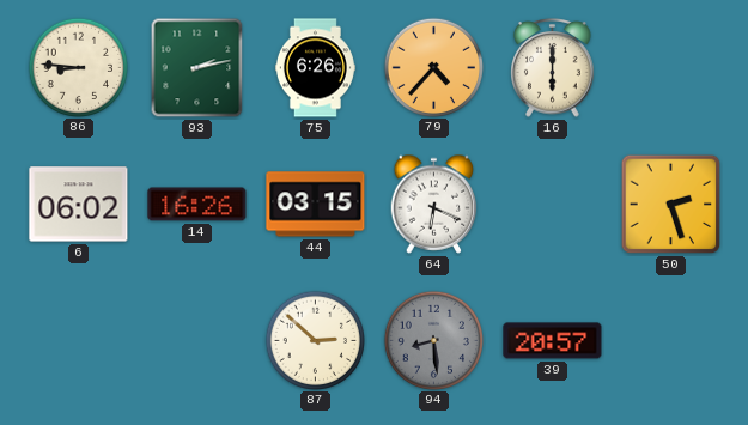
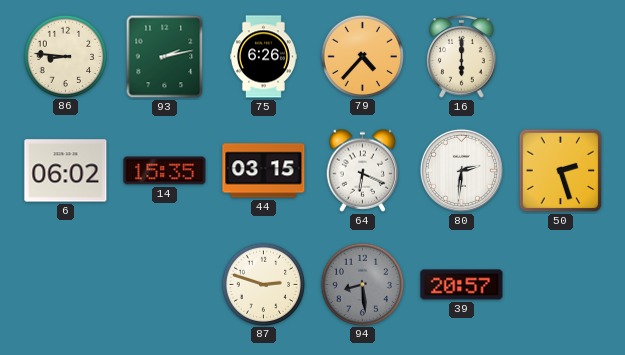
14: 16:26 -> 15:35 (165, 171)
80: none -> 2:31 (461, 170)
87: 2:52 -> 2:48 (263, 284)
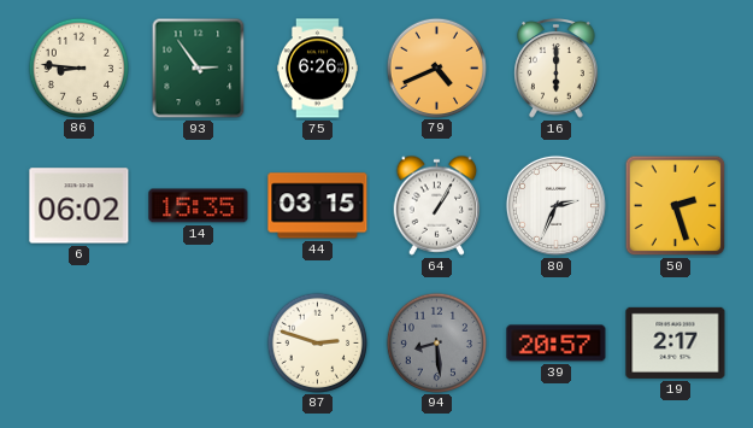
93: 2:13 -> 2:54 (199, 69)
79: 4:37 -> 4:41 (436, 68)
64: 6:19 -> 1:05 (437, 205)
80: 2:31 -> 2:34 (555, 205)
19: none -> 2:17 (676, 342)
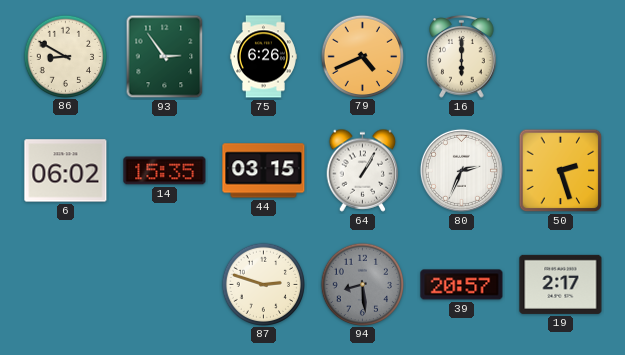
86: 8:46 -> 8:50 (65, 56)
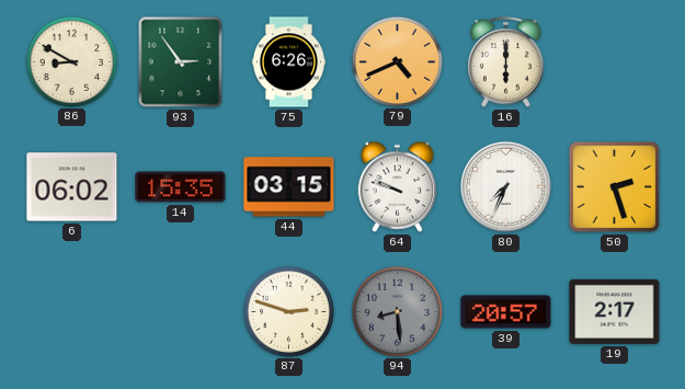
64: 1:05 -> 9:48 (398, 186)
80: 2:34 -> 7:34 (505, 186)
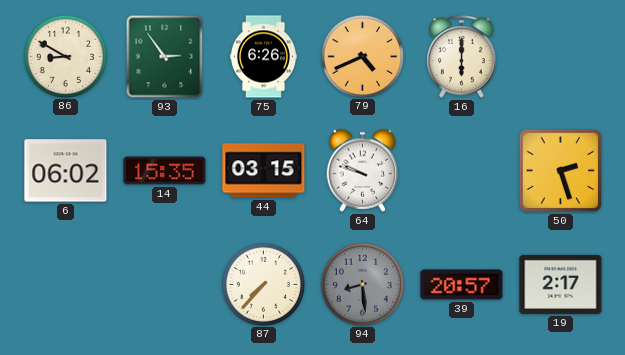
80: 7:34 -> none (505, 186)
87: 2:48 -> 7:37 (263, 284)
